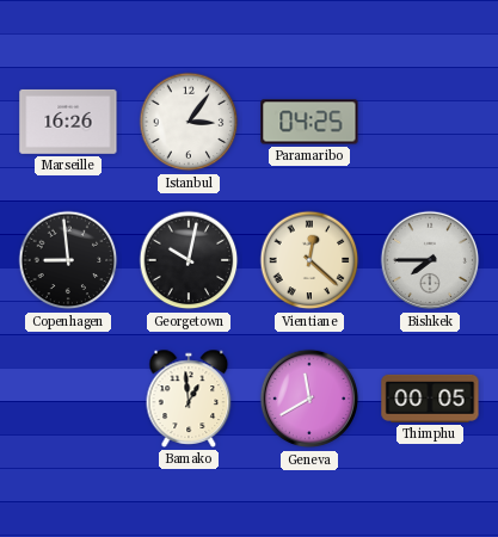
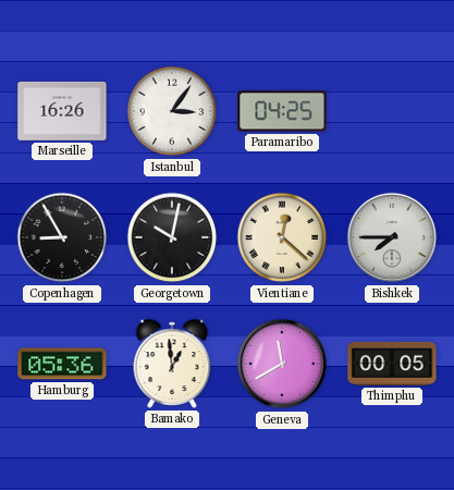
Copenhagen: 8:59 -> 8:55 (62, 237)
Hamburg: none -> 05:36 (62, 364)
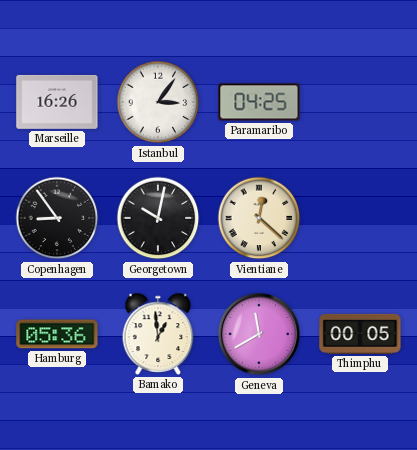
Copenhagen: 8:55 -> 8:54 (57, 218)
Bishkek: 7:45 -> none (392, 237)
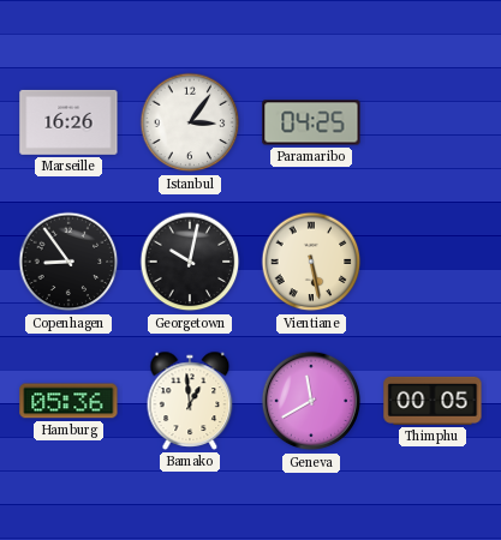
Vientiane: 12:22 -> 5:28 (311, 262)
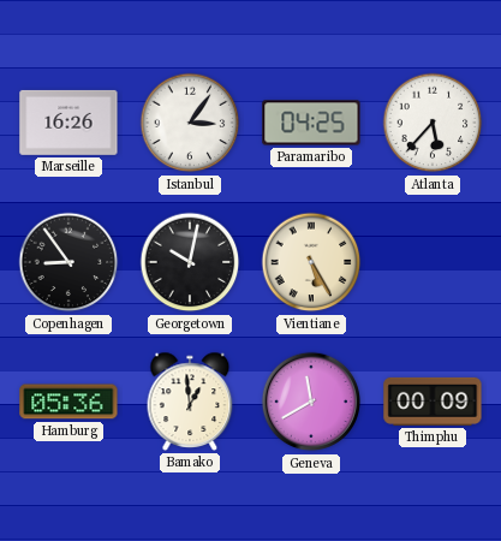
Atlanta: none -> 5:37 (433, 123)
Vientiane: 5:28 -> 5:25 (311, 262)
Thimphu: 00:05 -> 00:09 (433, 402)
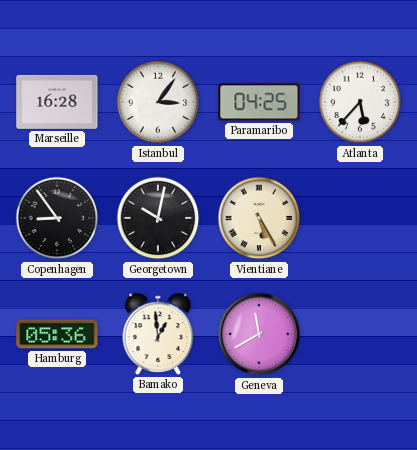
Marseille: 16:26 -> 16:28 (57, 102)
Thimphu: 00:09 -> none (433, 402)
